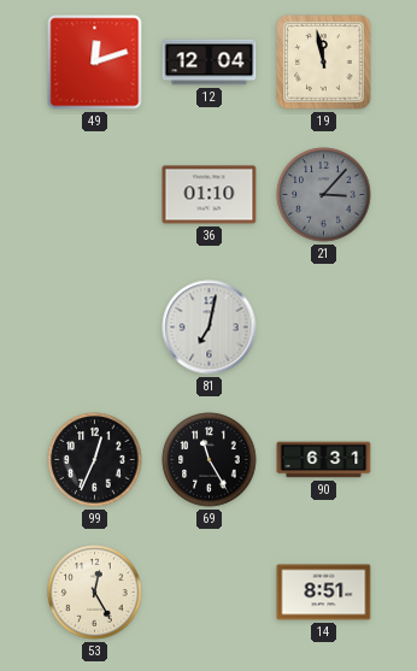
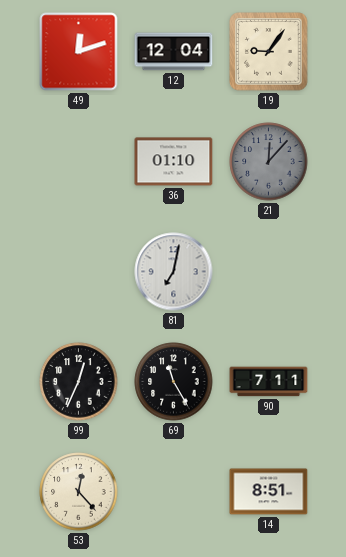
19: 11:58 -> 9:06 (269, 52)
21: 3:07 -> 12:07 (269, 162)
90: 6:31 -> 7:11 (269, 382)
53: 12:25 -> 12:23 (79, 492)
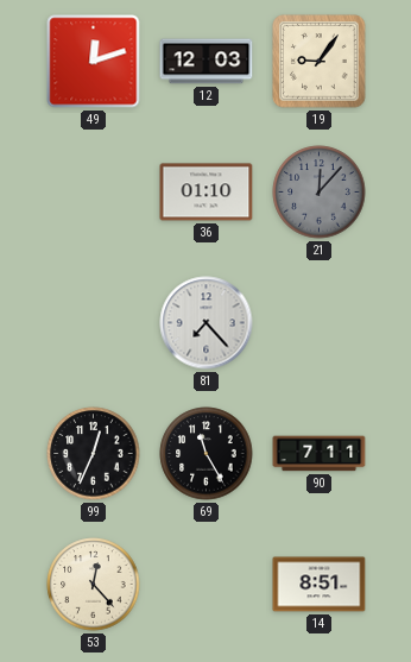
12: 12:04 -> 12:03 (207, 62)
81: 7:02 -> 7:23 (207, 323)
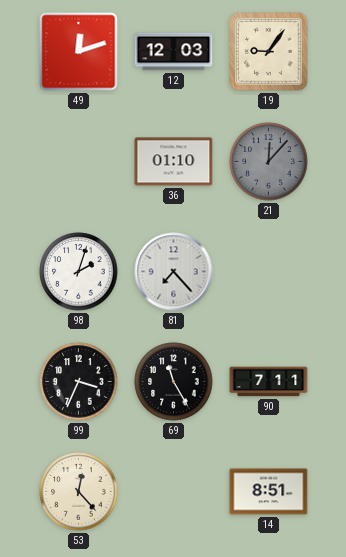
98: none -> 2:03 (79, 272)
99: 12:34 -> 3:34 (79, 382)
